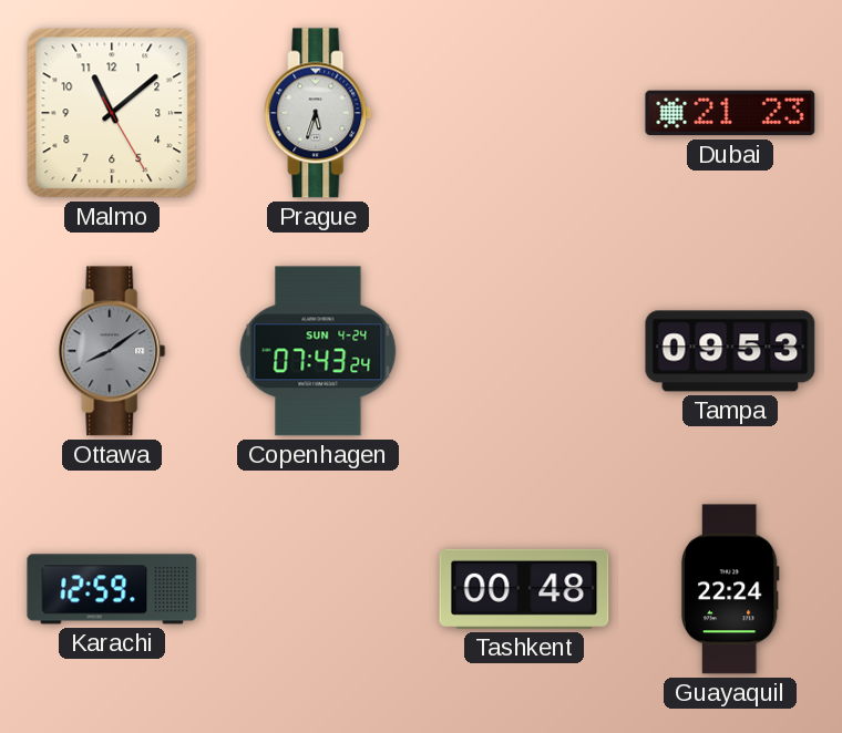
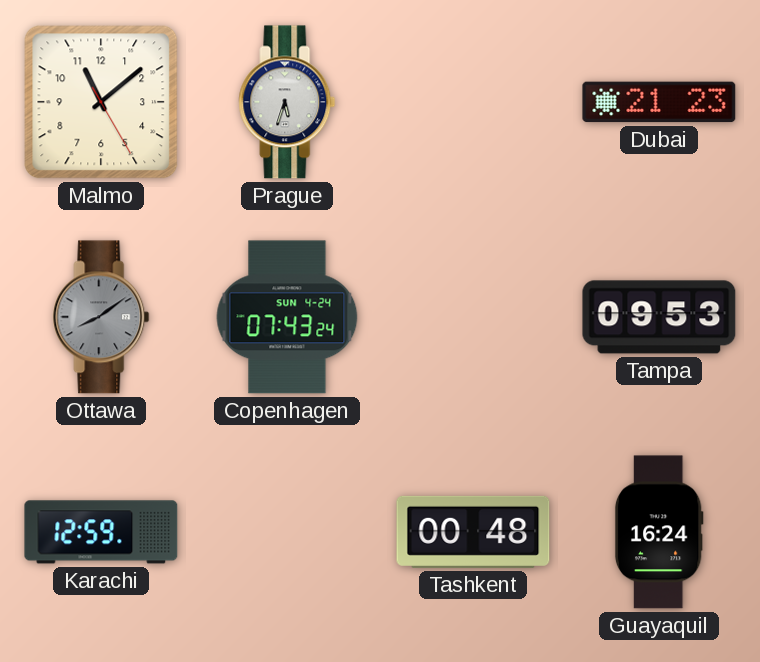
Guayaquil: 22:24 -> 16:24 (659, 532)
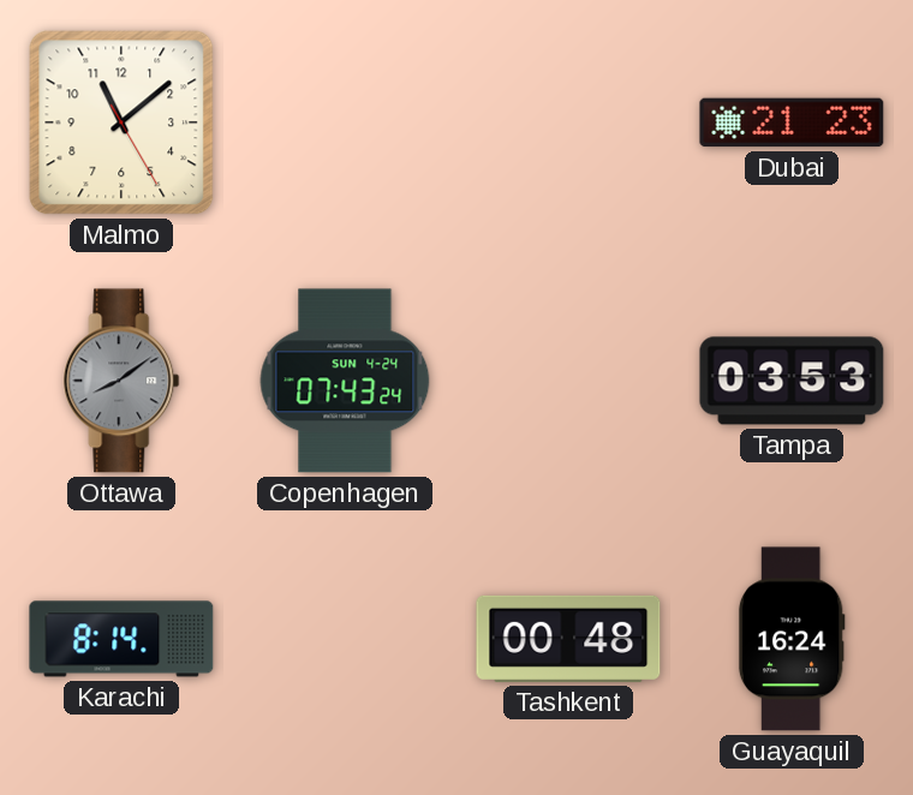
Prague: 5:33 -> none (287, 102)
Tampa: 09:53 -> 03:53 (792, 381)
Karachi: 12:59 -> 8:14 (121, 639)
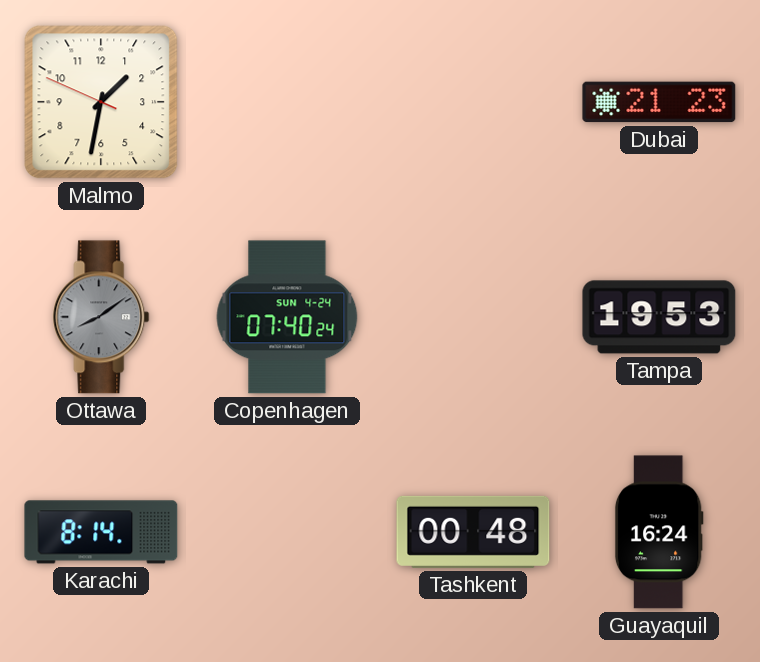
Malmo: 11:08 -> 1:31 (101, 102)
Copenhagen: 07:43 -> 07:40 (287, 317)
Tampa: 03:53 -> 19:53 (659, 317)
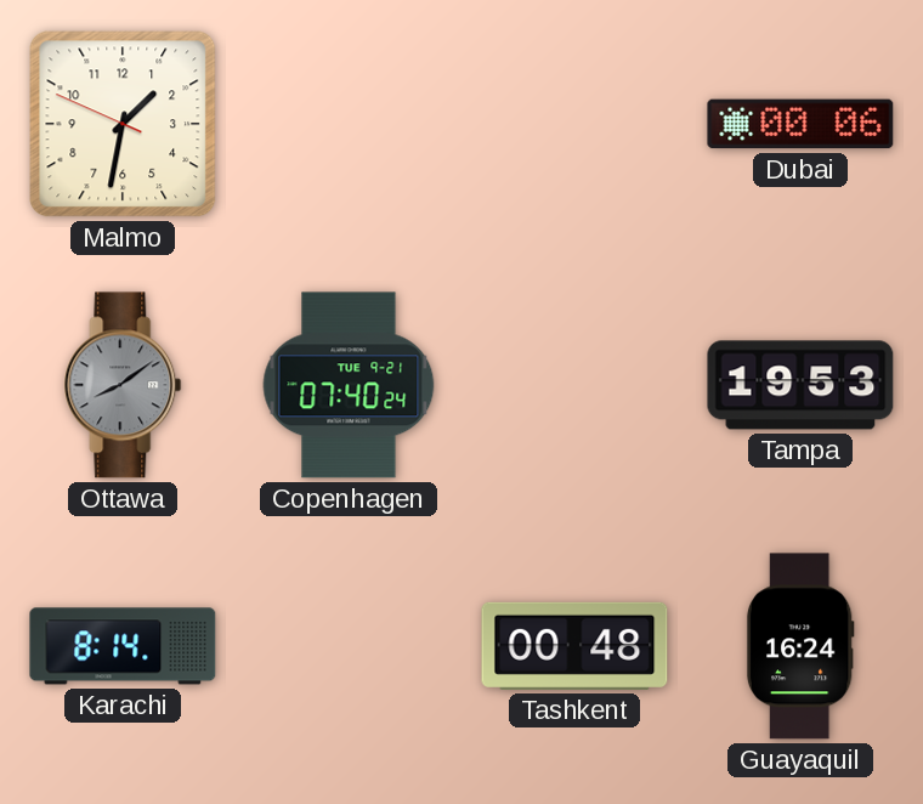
Dubai: 21:23 -> 00:06 (800, 124)
Copenhagen date: SUN 4-24 -> TUE 9-21 (349, 385)
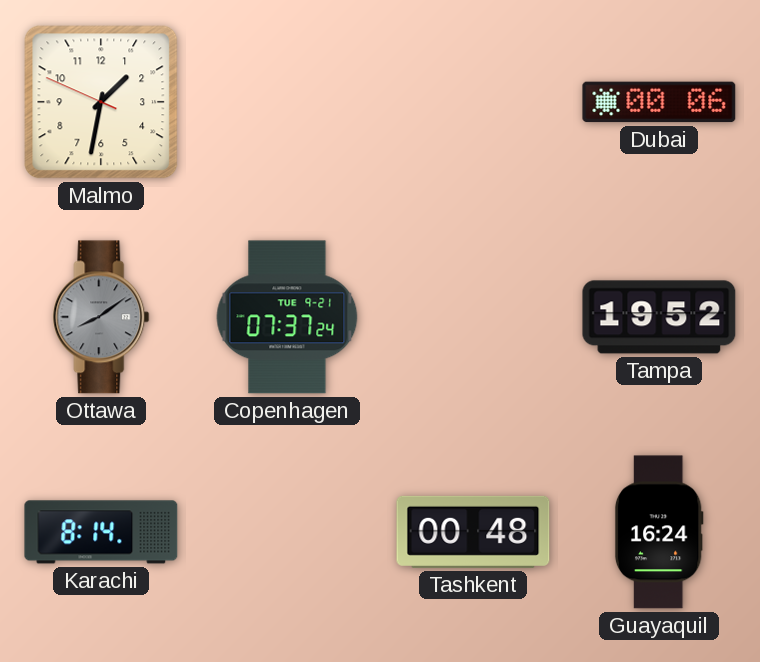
Copenhagen: 07:40 -> 07:37 (287, 317)
Tampa: 19:53 -> 19:52 (659, 317)
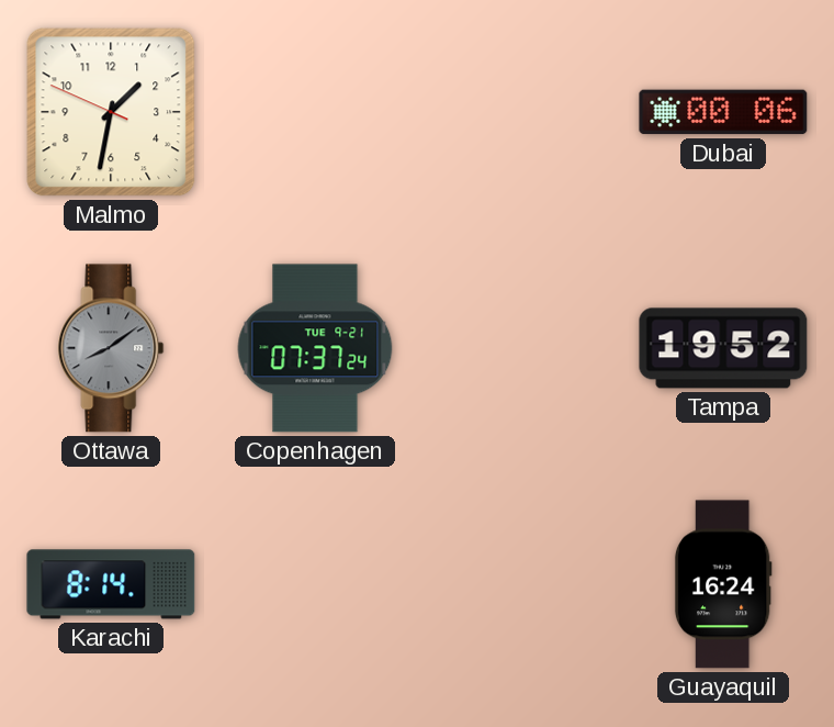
Tashkent: 00:48 -> none (473, 532)
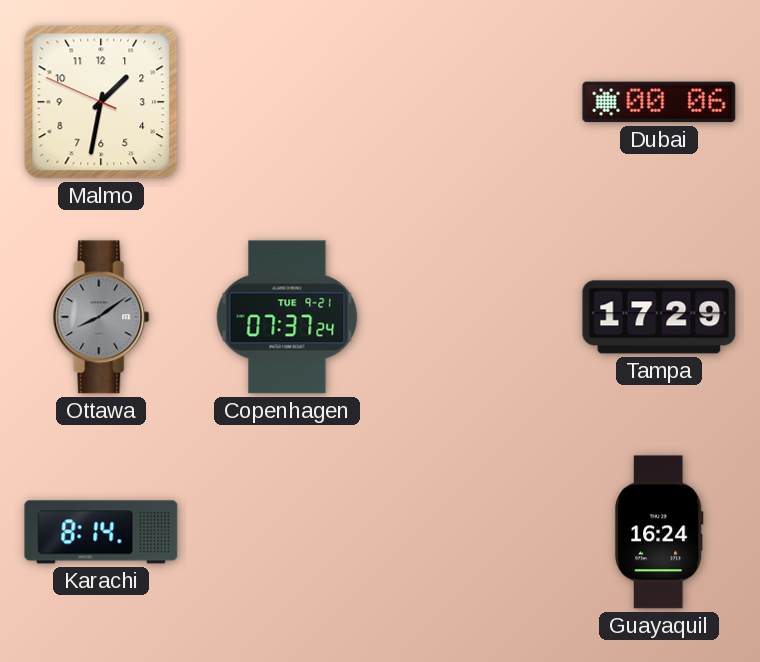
Tampa: 19:52 -> 17:29 (659, 317)
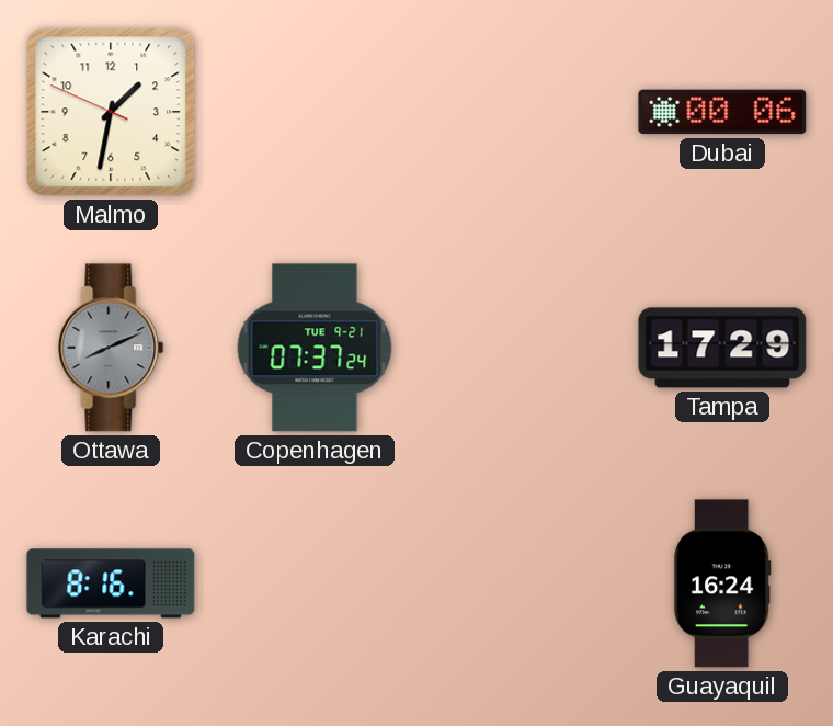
Ottawa: 8:09 -> 8:11 (111, 348)
Karachi: 8:14 -> 8:16 (111, 583)
